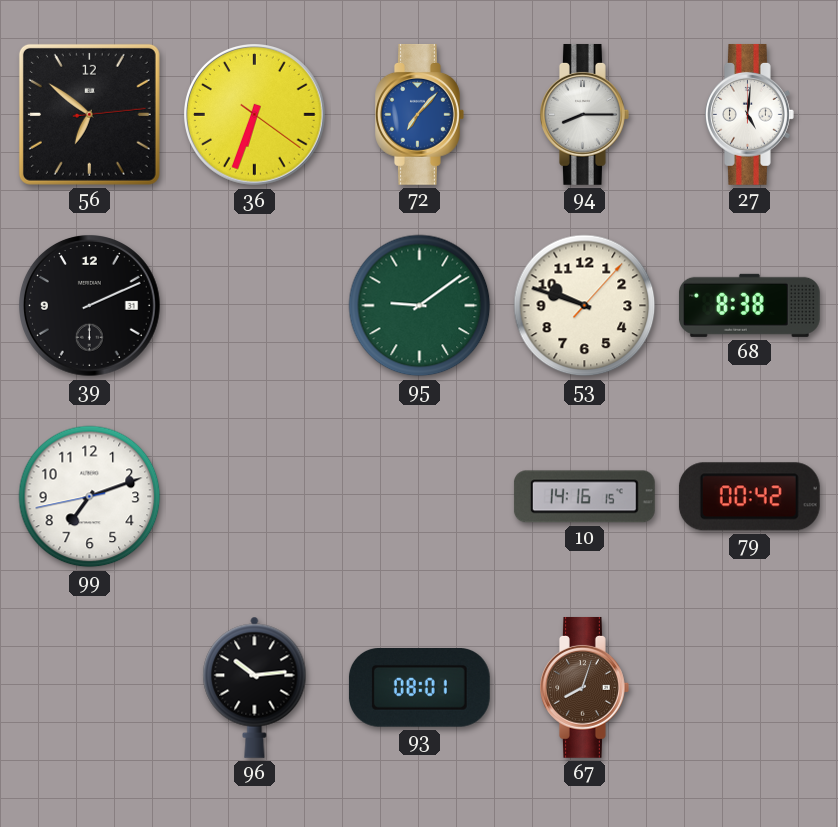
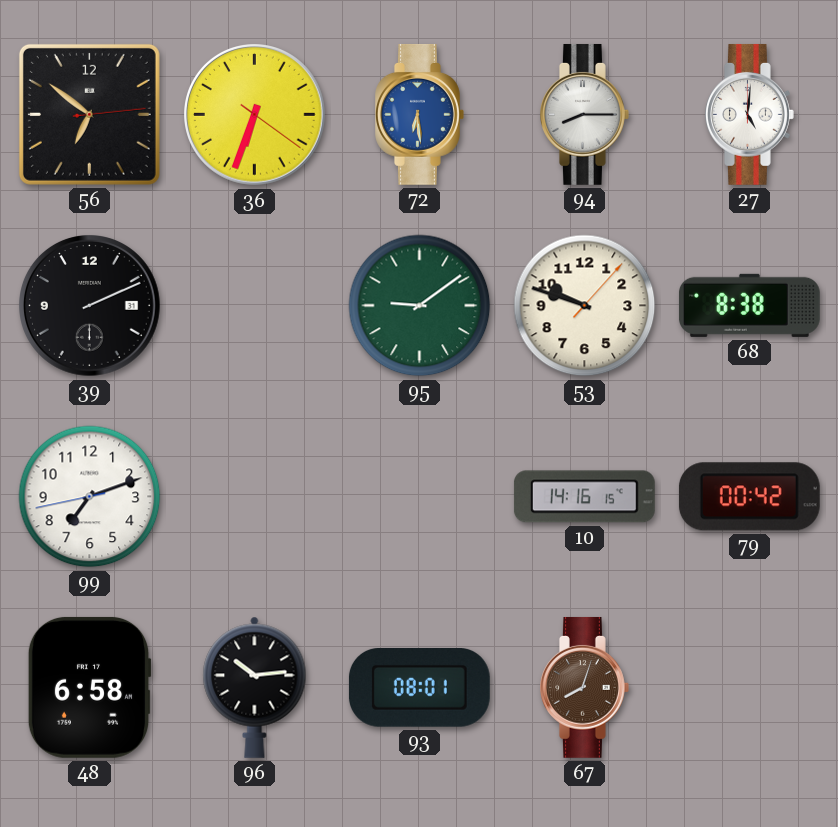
72: 7:07 -> 6:29 (420, 114)
48: none -> 6:58 (89, 687)
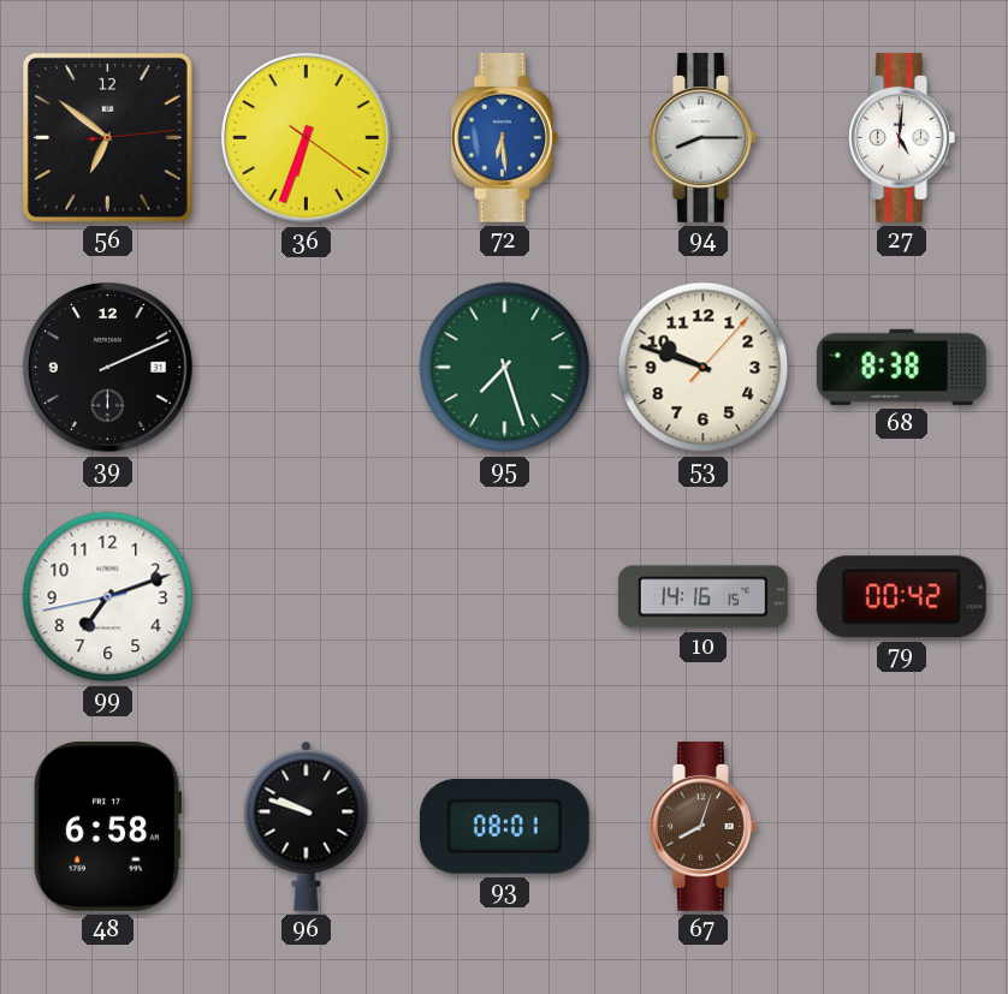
95: 9:09 -> 7:27 (505, 368)
96: 10:14 -> 9:48 (307, 826)
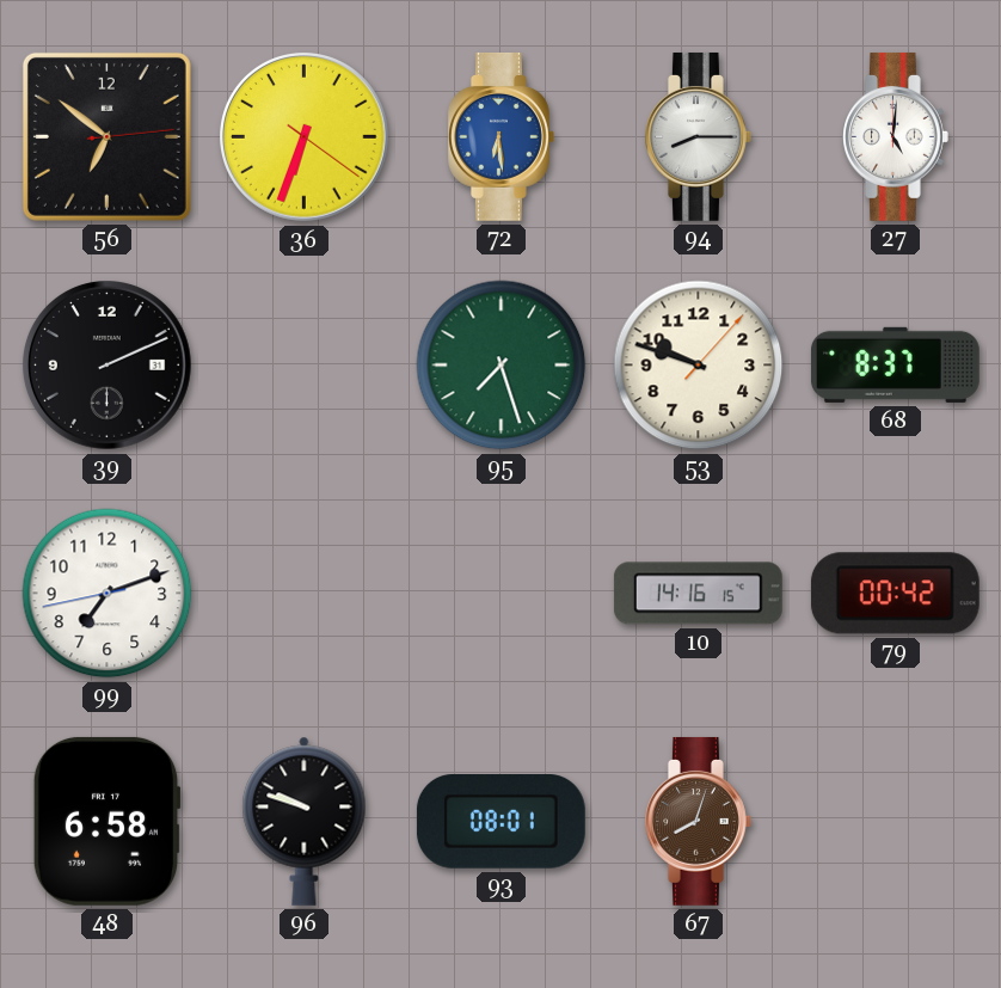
68: 8:38 -> 8:37 (895, 364)
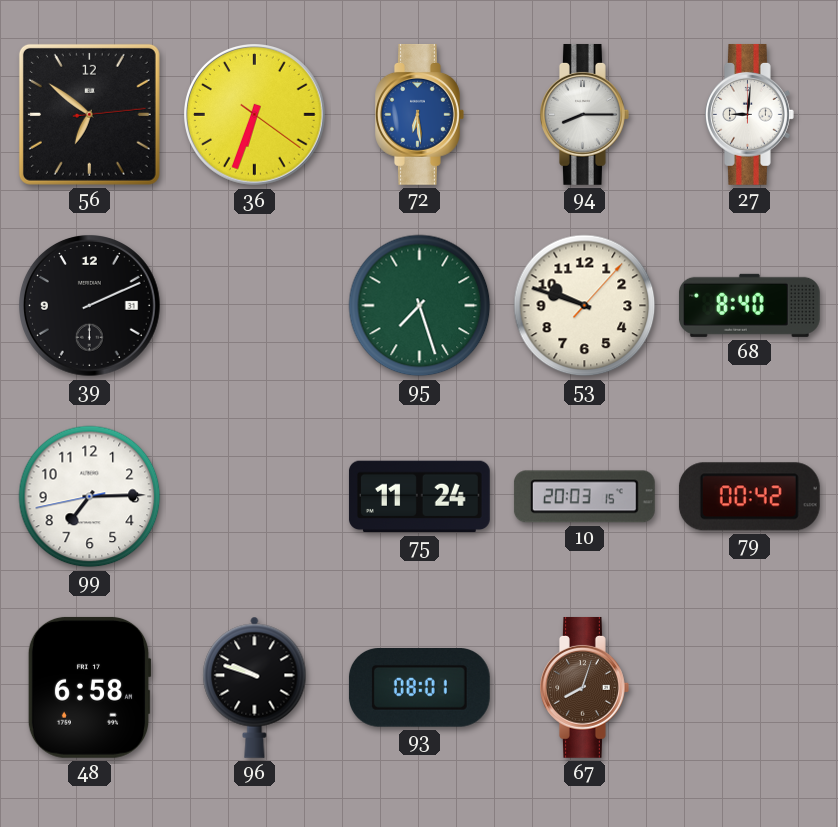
27: 5:01 -> 9:01 (750, 114)
68: 8:37 -> 8:40 (749, 305)
99: 7:11 -> 7:14 (90, 497)
75: none -> 11:24 (419, 497)
10: 14:16 -> 20:03 (584, 497)
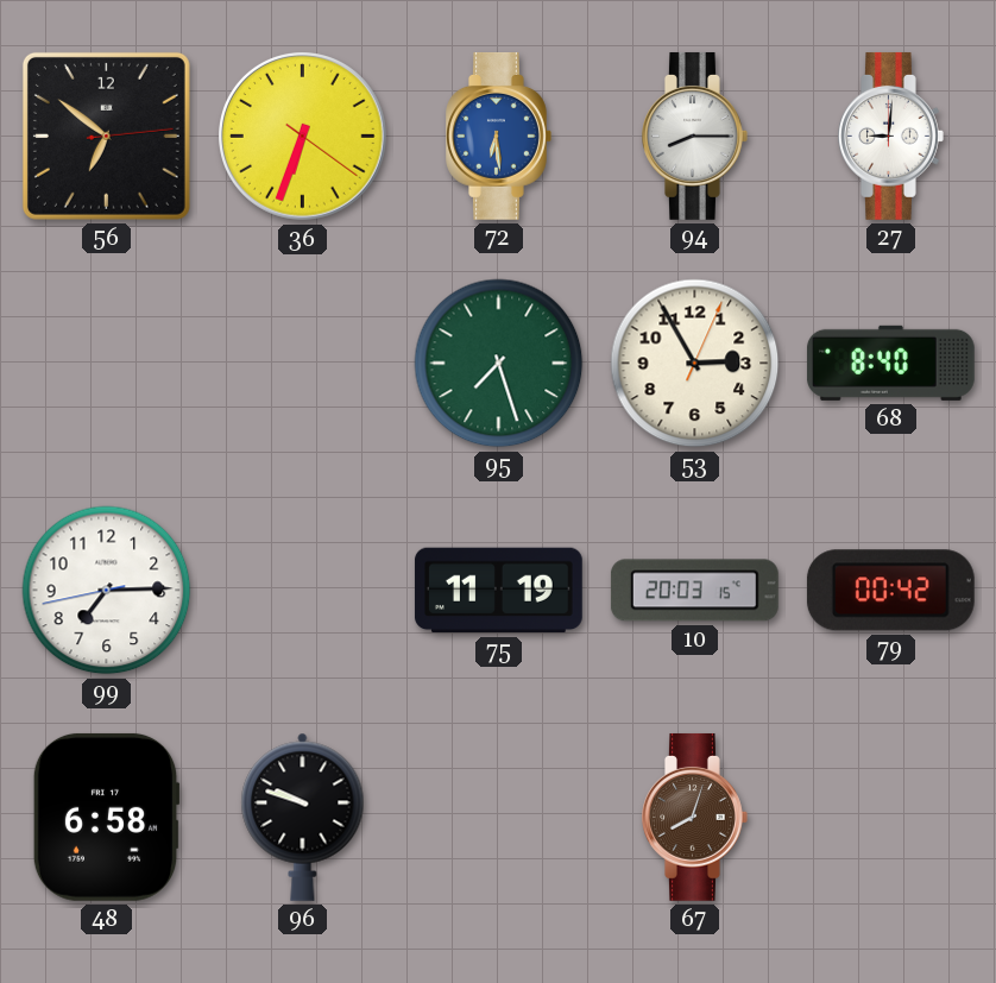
39: 2:11 -> none (90, 306)
53: 9:48 -> 2:55 (695, 364)
75: 11:24 -> 11:19 (498, 591)
93: 08:01 -> none (419, 688)
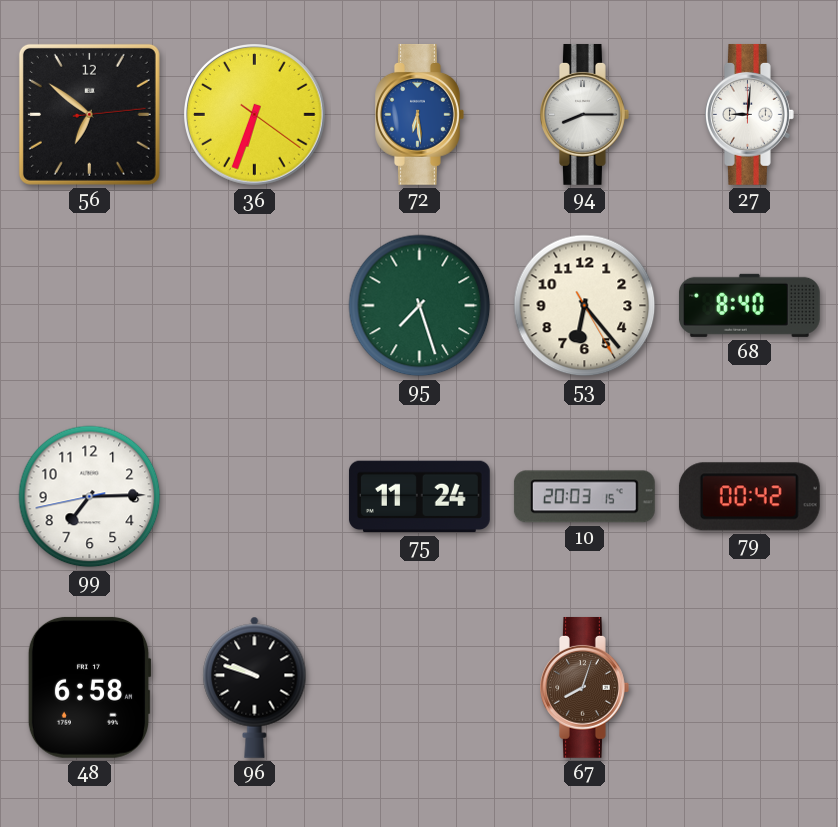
53: 2:55 -> 6:23 (585, 306)
75: 11:19 -> 11:24 (419, 497)
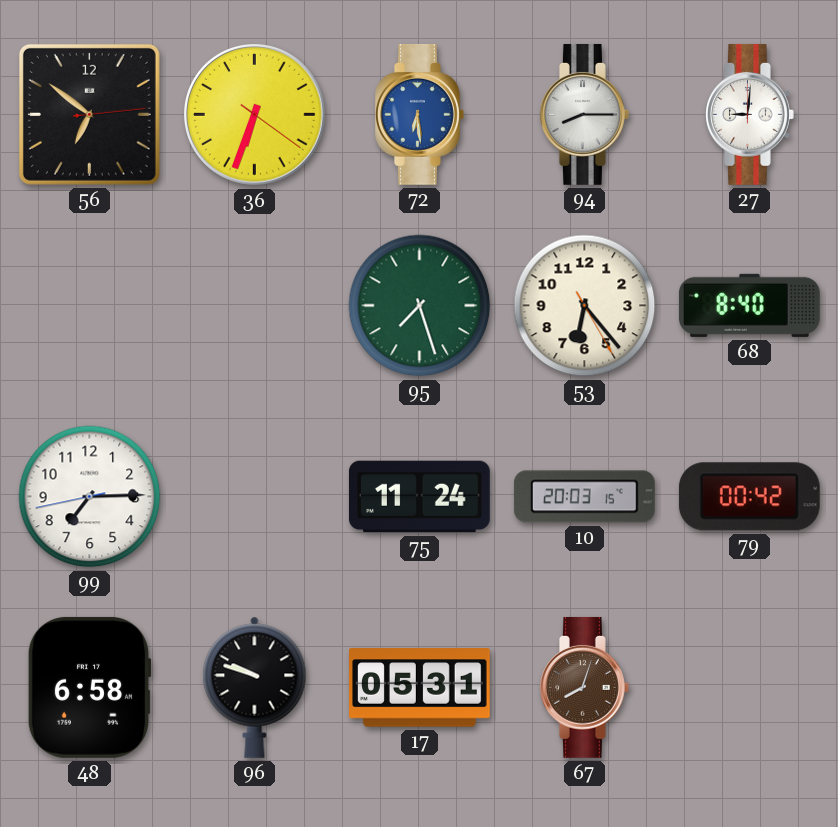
17: none -> 05:31 (420, 688)
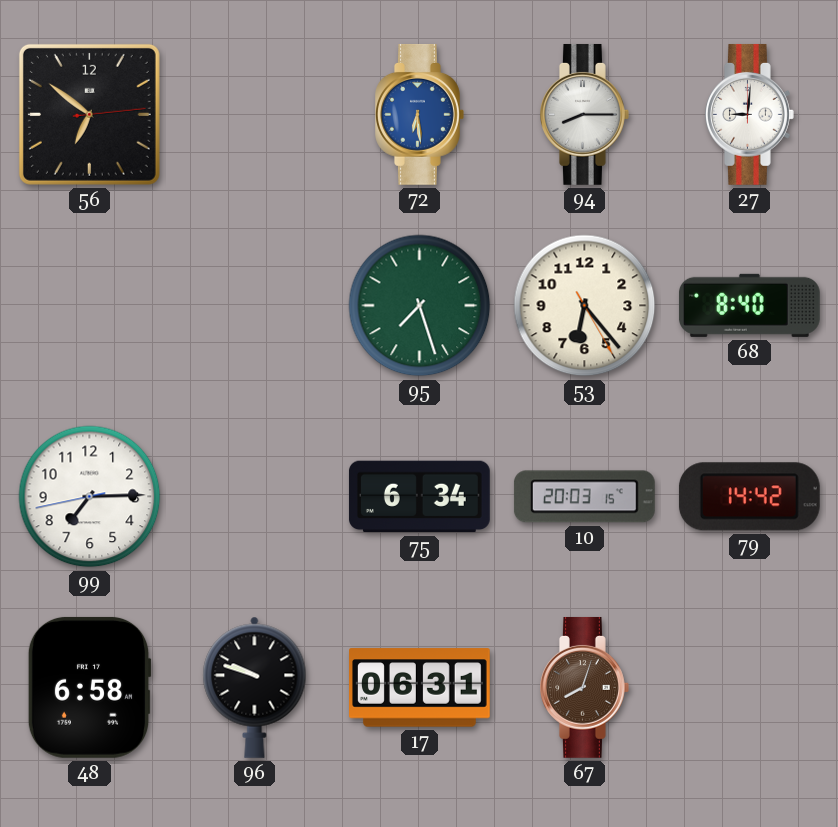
36: 6:33 -> none (255, 115)
75: 11:24 -> 6:34 (419, 497)
79: 00:42 -> 14:42 (749, 497)
17: 05:31 -> 06:31 (420, 688)
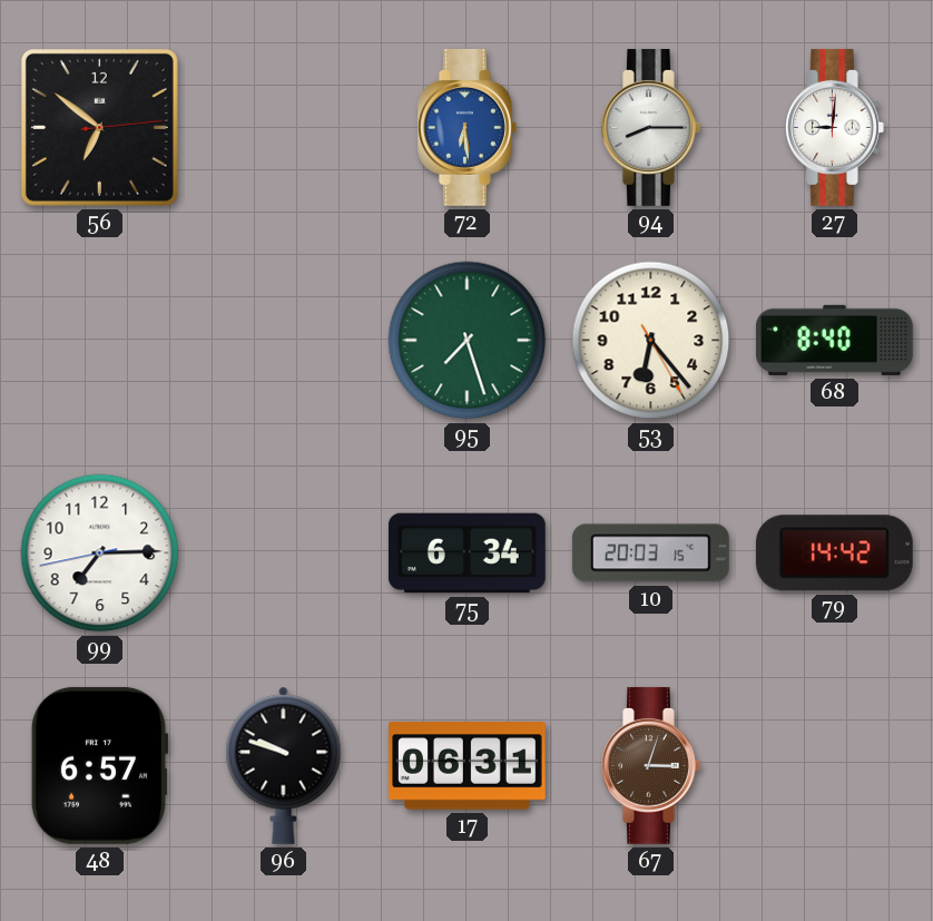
48: 6:58 -> 6:57 (99, 765)
67: 8:03 -> 3:03 (651, 765)
